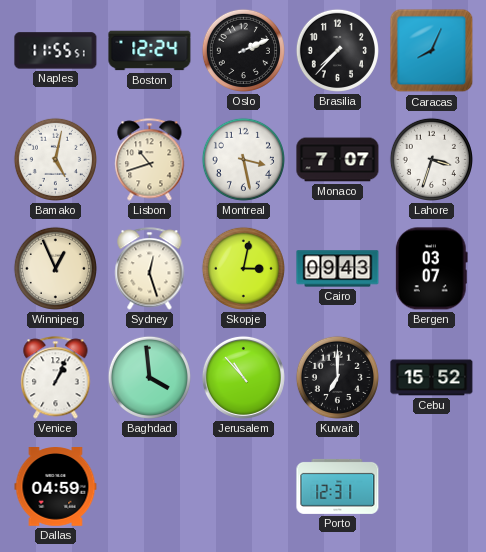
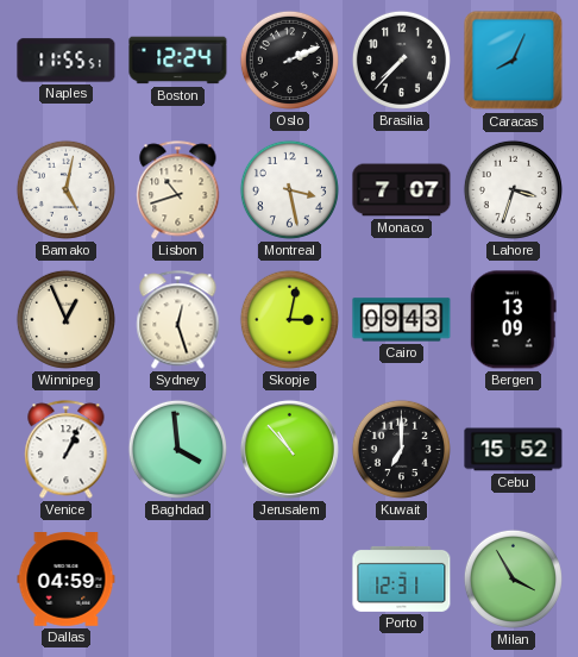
Bergen: 03:07 -> 13:09 (513, 320)
Milan: none -> 3:55 (513, 578)
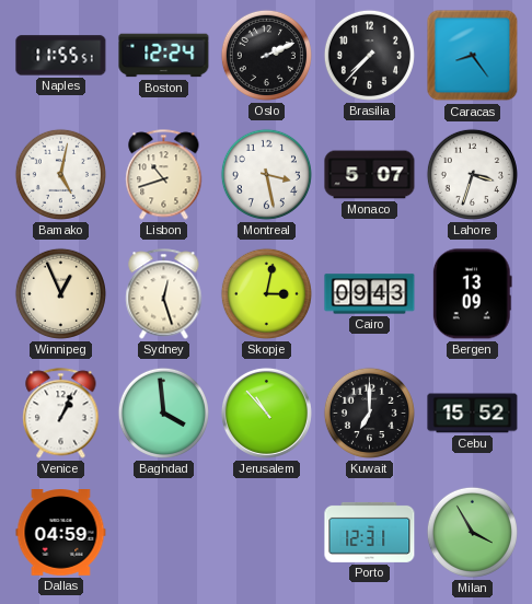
Caracas: 8:04 -> 8:24 (473, 56)
Monaco: 7:07 -> 5:07 (370, 175)
